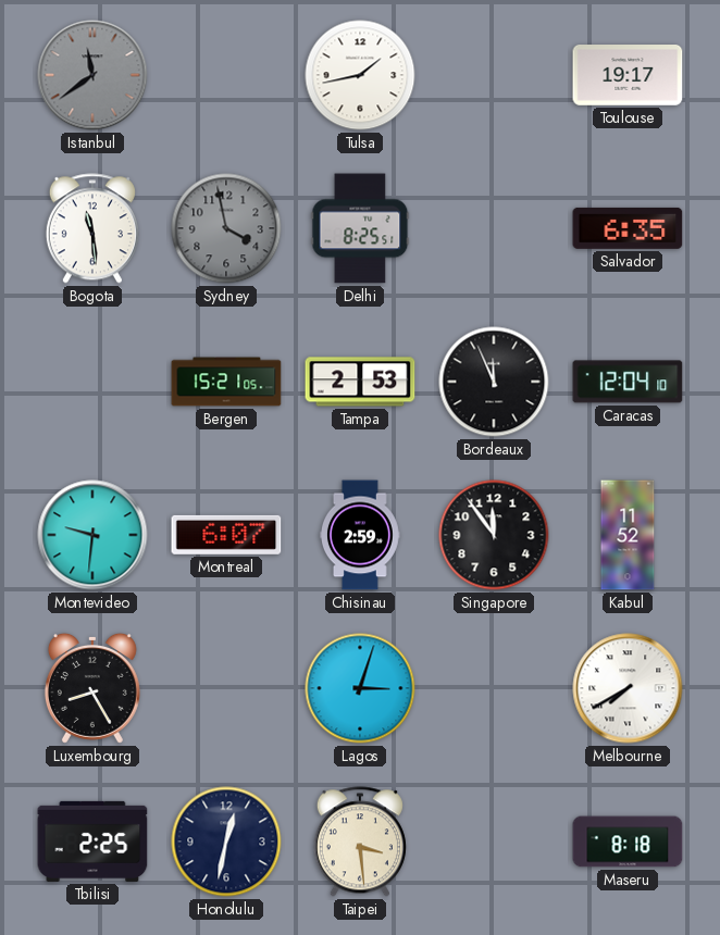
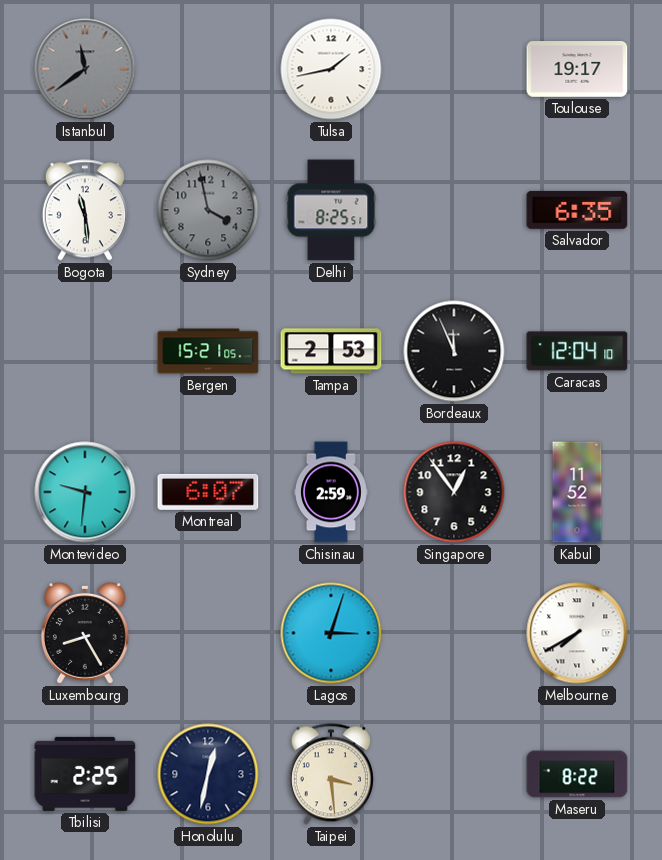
Singapore: 11:54 -> 12:54 (454, 492)
Maseru: 8:18 -> 8:22 (577, 774)
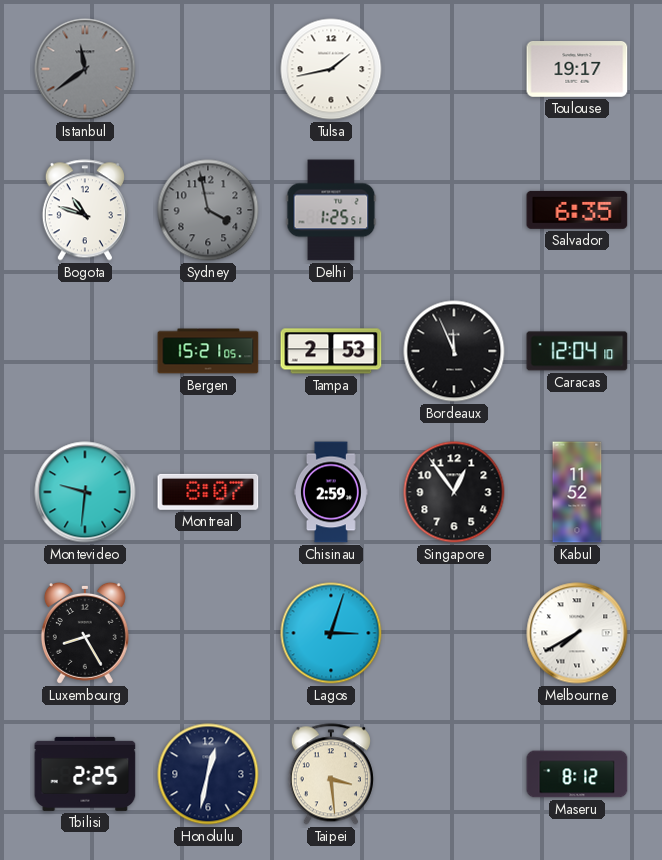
Bogota: 11:29 -> 10:48 (85, 210)
Delhi: 8:25 -> 1:25 (331, 210)
Montreal: 6:07 -> 8:07 (208, 492)
Maseru: 8:22 -> 8:12 (577, 774)
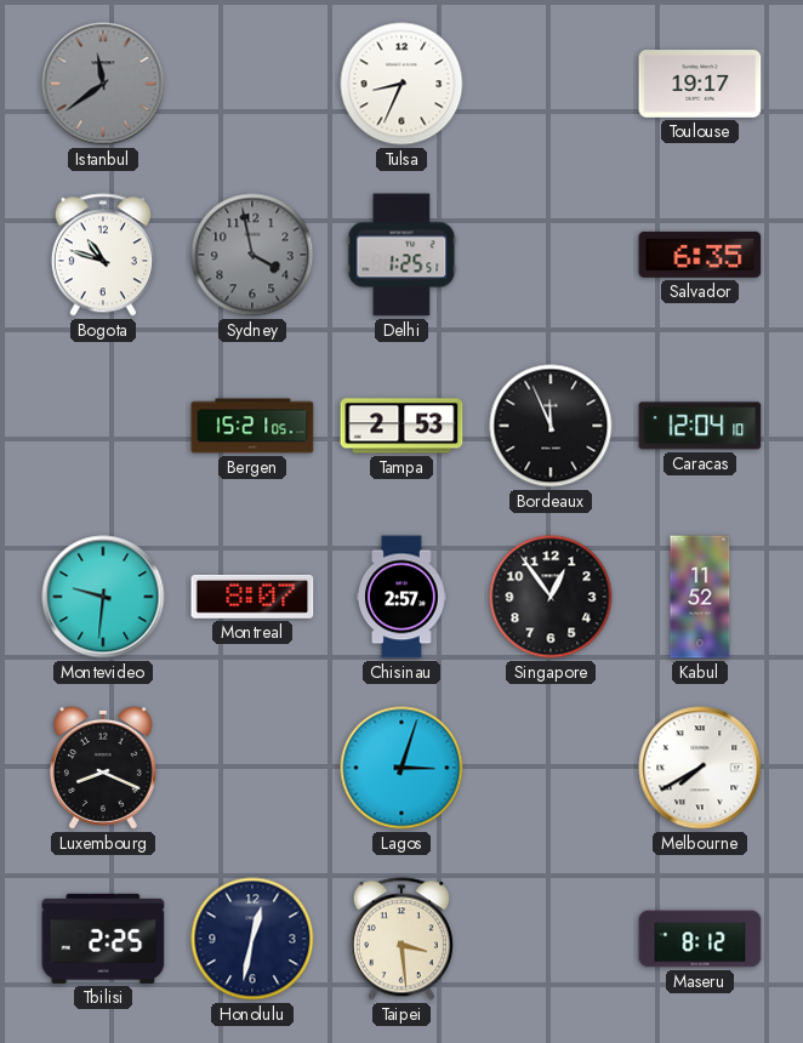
Tulsa: 1:43 -> 8:34 (401, 84)
Chisinau: 2:59 -> 2:57 (401, 597)
Luxembourg: 8:25 -> 8:19 (103, 768)
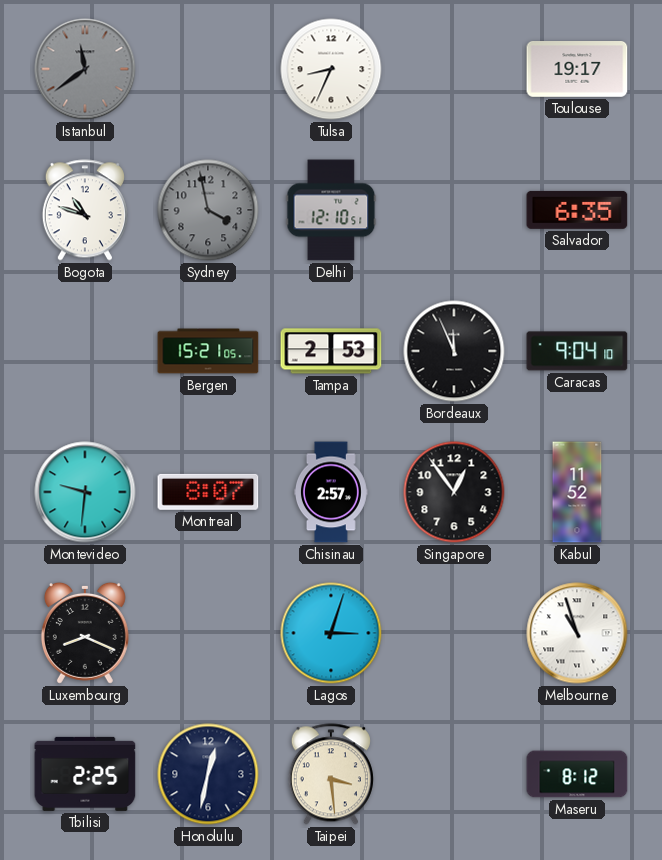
Delhi: 1:25 -> 12:10 (331, 210)
Caracas: 12:04 -> 9:04 (577, 351)
Melbourne: 7:40 -> 10:57 (577, 633)
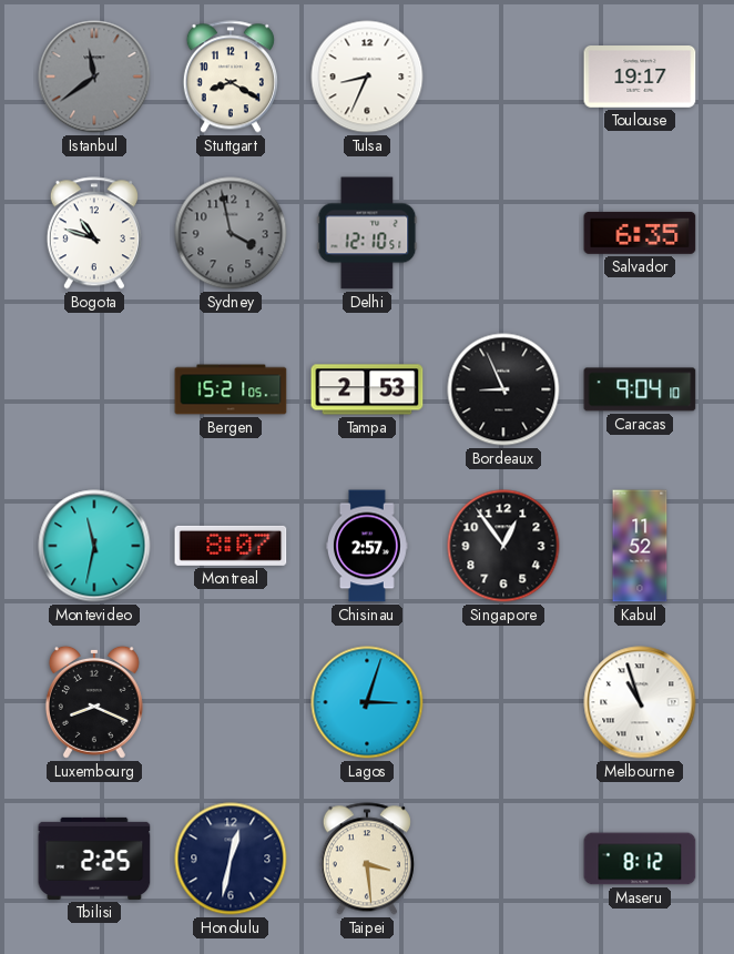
Stuttgart: none -> 8:20 (231, 77)
Bordeaux: 11:56 -> 8:56 (503, 389)
Montevideo: 9:31 -> 11:32 (94, 546)
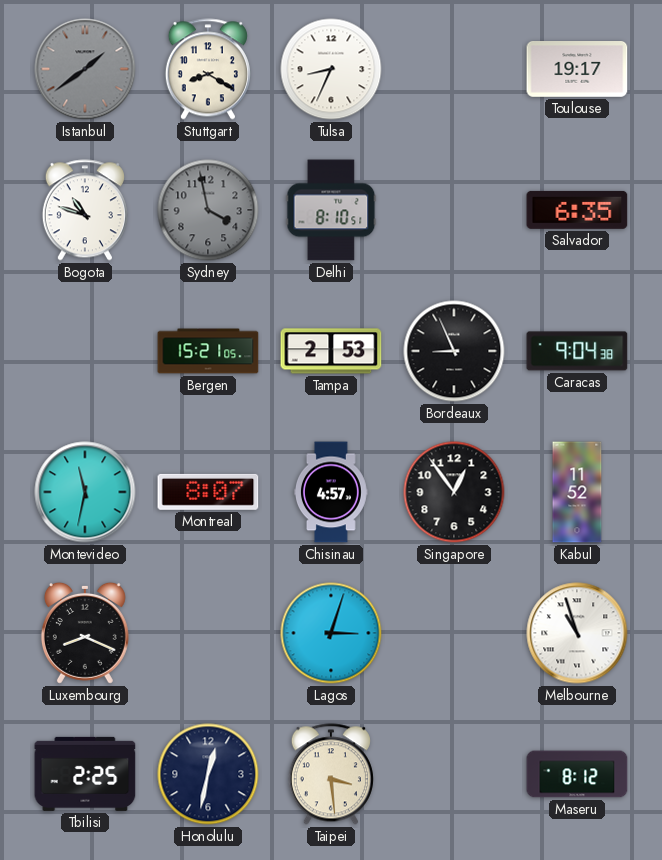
Istanbul: 11:39 -> 1:39 (85, 69)
Delhi: 12:10 -> 8:10 (331, 210)
Caracas: 9:04:10 -> 9:04:38 (577, 351)
Chisinau: 2:57 -> 4:57 (331, 492)
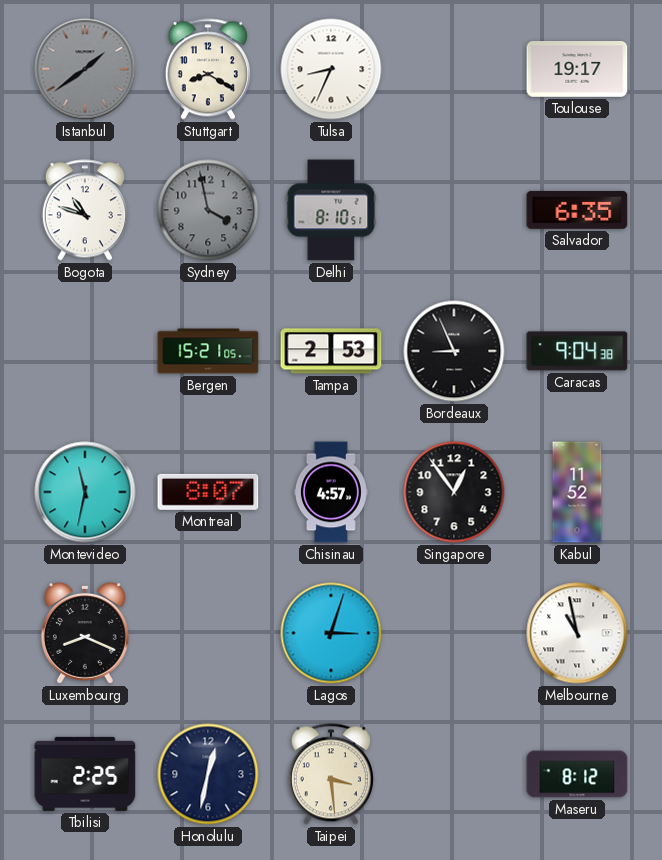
Melbourne: 10:57 -> 10:58 (577, 633)
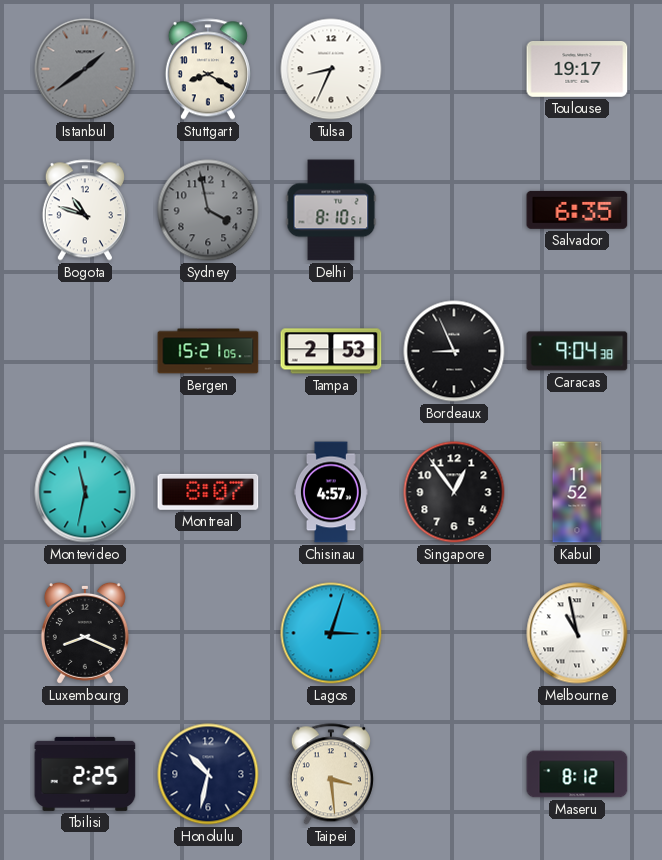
Honolulu: 12:32 -> 10:32 (208, 774)
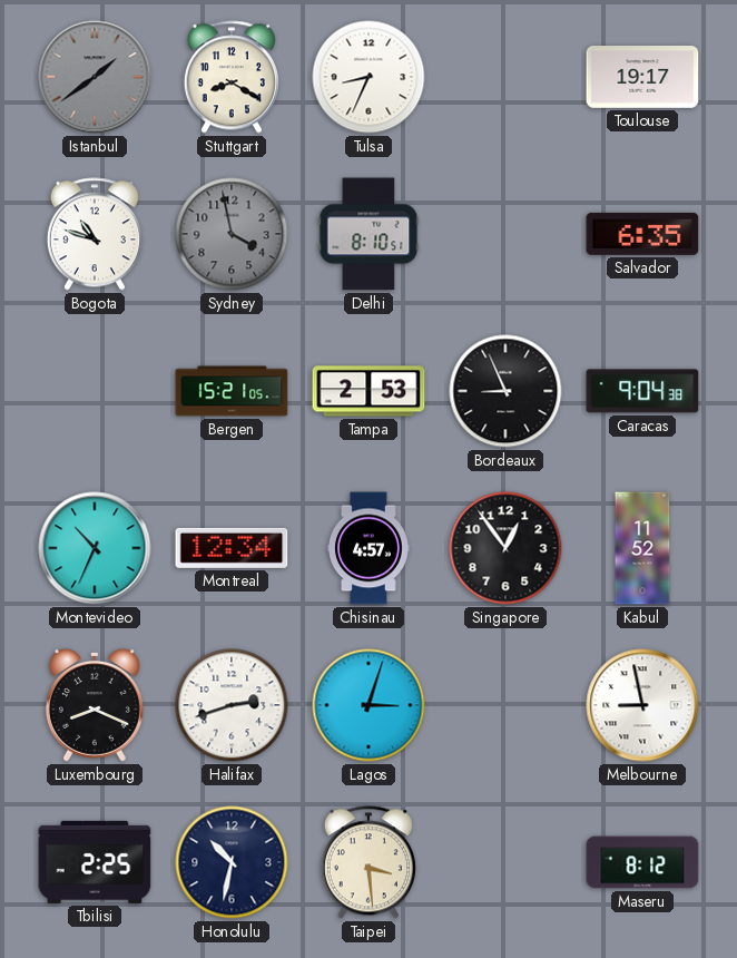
Montevideo: 11:32 -> 10:34 (95, 548)
Montreal: 8:07 -> 12:34 (232, 548)
Halifax: none -> 2:42 (232, 705)
Melbourne: 10:58 -> 8:58 (642, 705)
